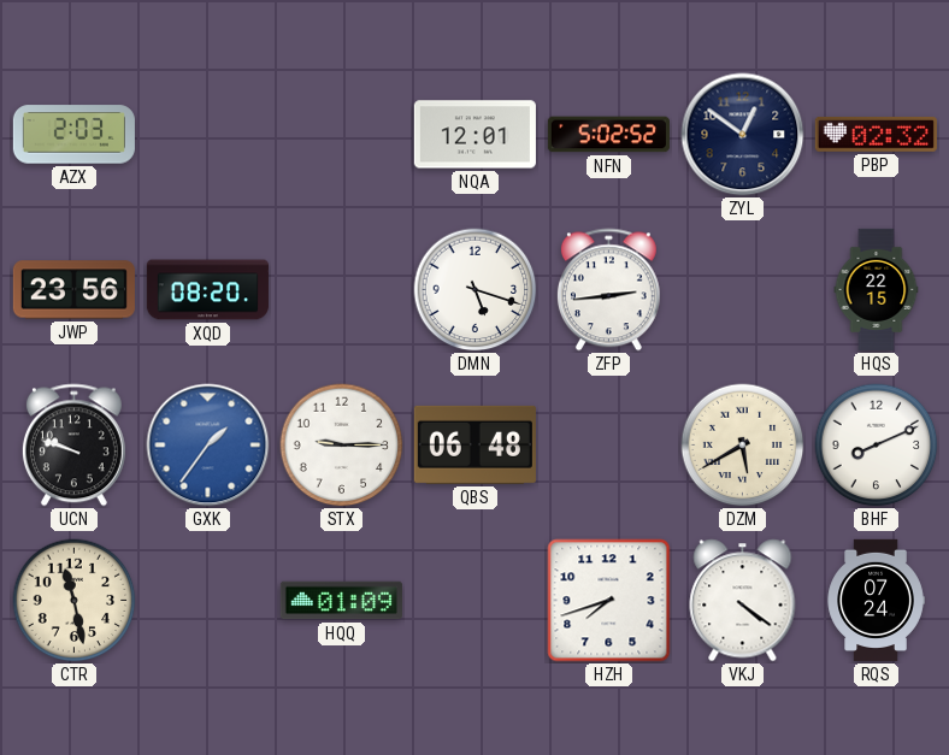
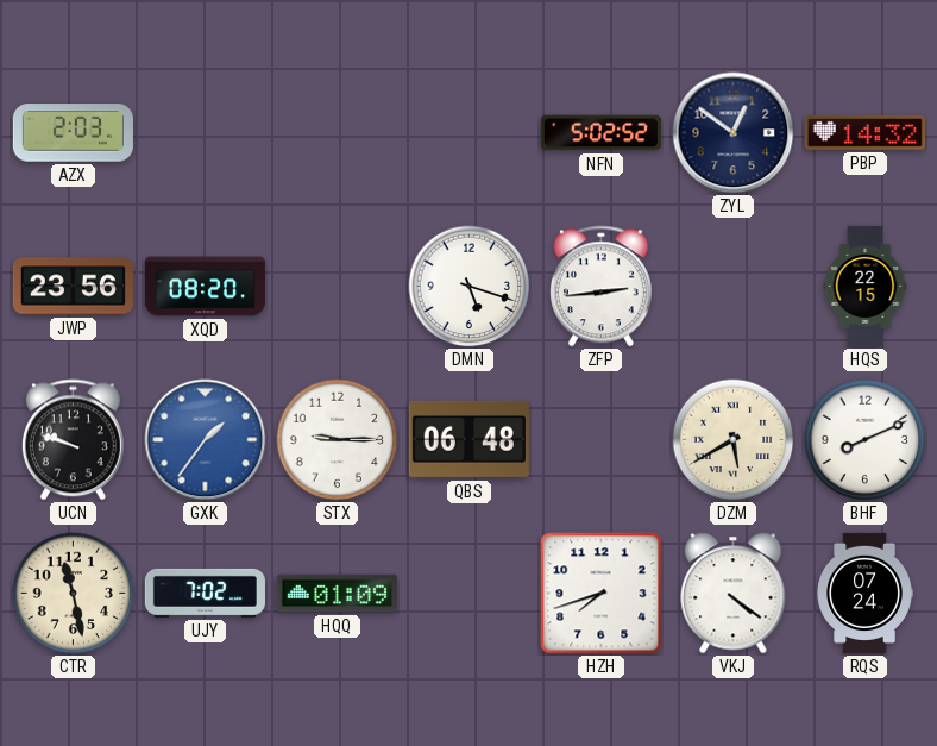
NQA: 12:01 -> none (474, 135)
PBP: 02:32 -> 14:32 (864, 133)
UJY: none -> 7:02 (205, 593)
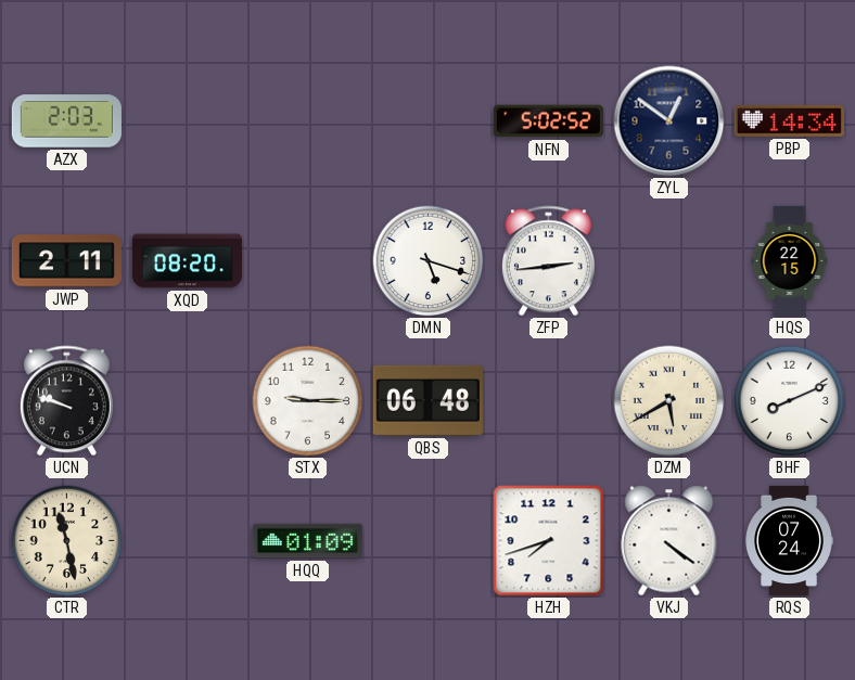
PBP: 14:32 -> 14:34 (789, 121)
JWP: 23:56 -> 2:11 (66, 261)
GXK: 1:36 -> none (206, 440)
UJY: 7:02 -> none (205, 593)
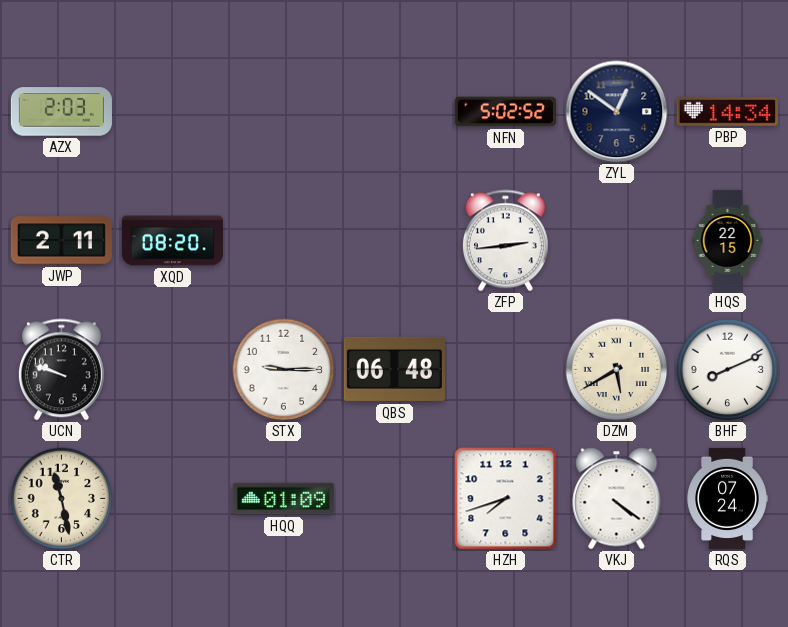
DMN: 5:18 -> none (429, 261)
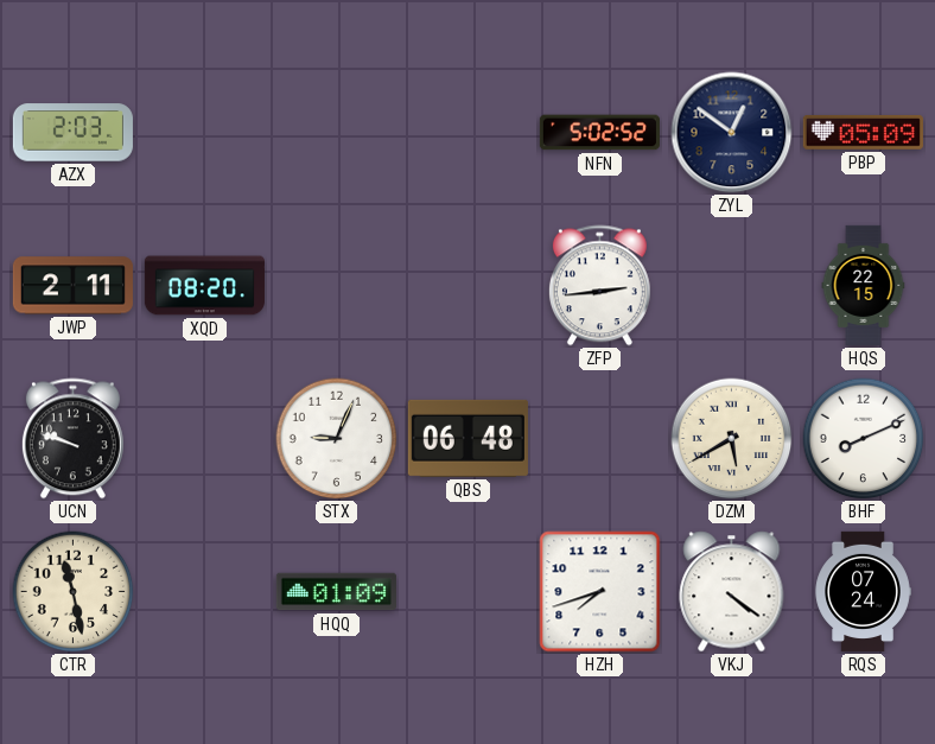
PBP: 14:34 -> 05:09 (863, 133)
STX: 9:15 -> 9:04 (337, 439)
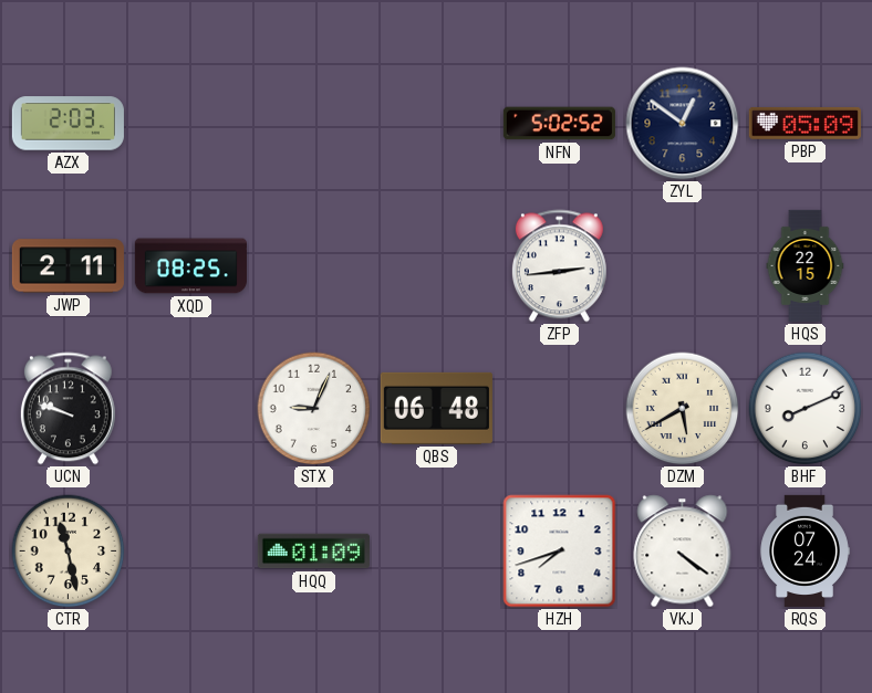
XQD: 08:20 -> 08:25 (190, 266)
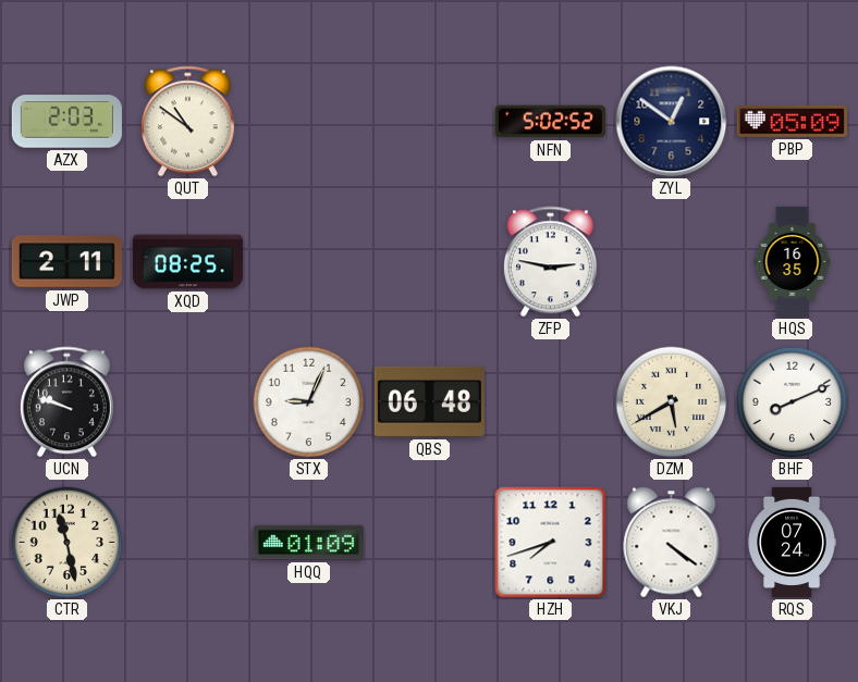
QUT: none -> 10:51 (187, 122)
ZFP: 2:44 -> 2:47 (550, 262)
HQS: 22:15 -> 16:35 (793, 261)
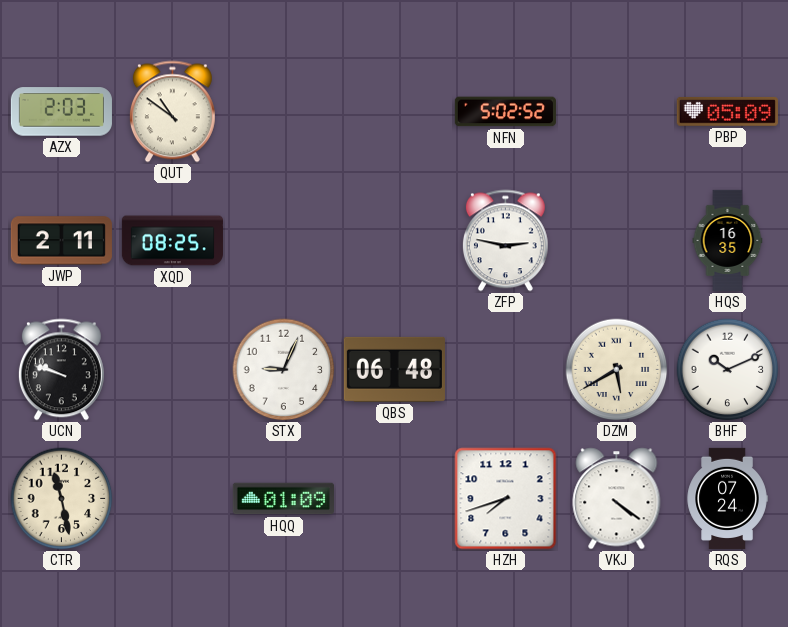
ZYL: 12:51 -> none (672, 122)
BHF: 8:11 -> 10:11 (728, 370)
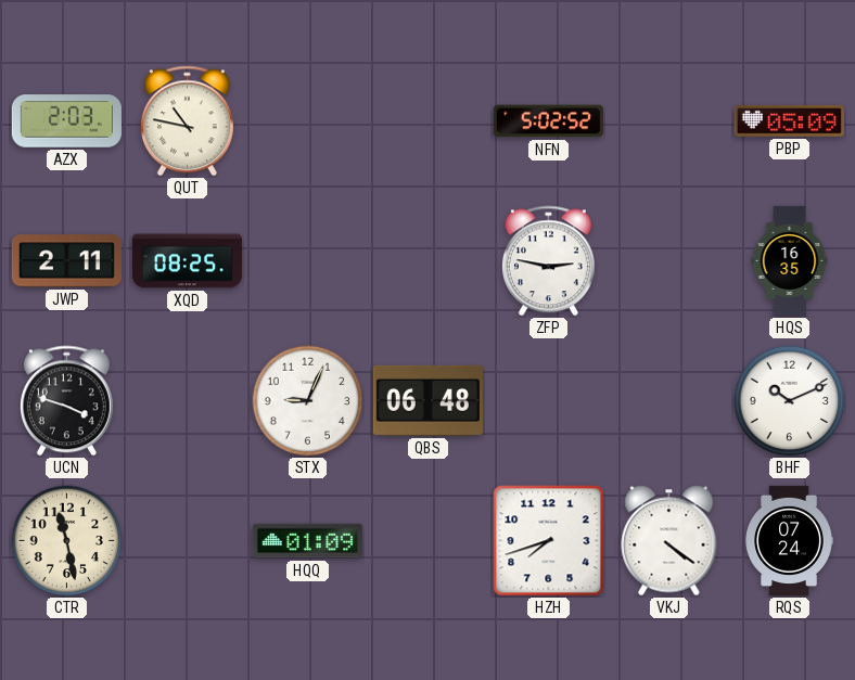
QUT: 10:51 -> 10:47 (187, 121)
UCN: 9:48 -> 3:48 (66, 401)
DZM: 5:40 -> none (617, 370)
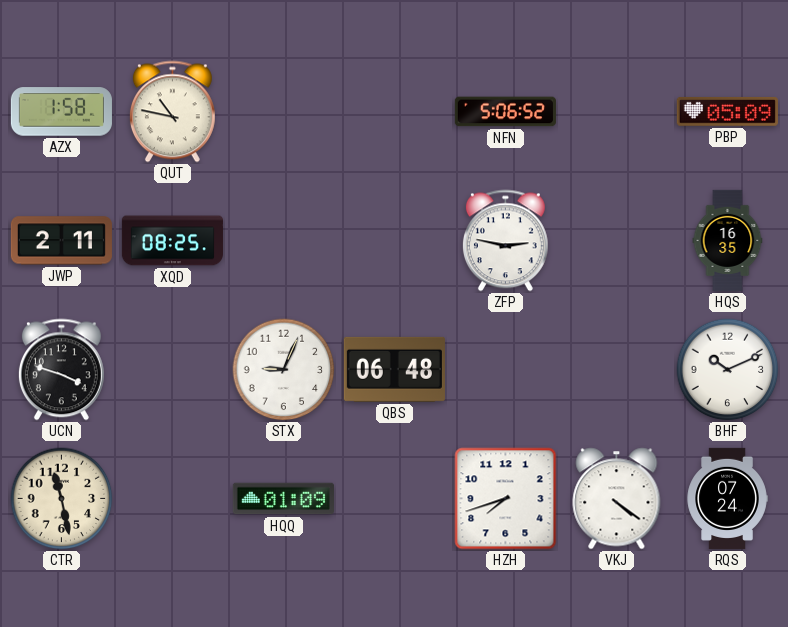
AZX: 2:03 -> 1:58 (61, 112)
NFN: 5:02 -> 5:06 (505, 112)
